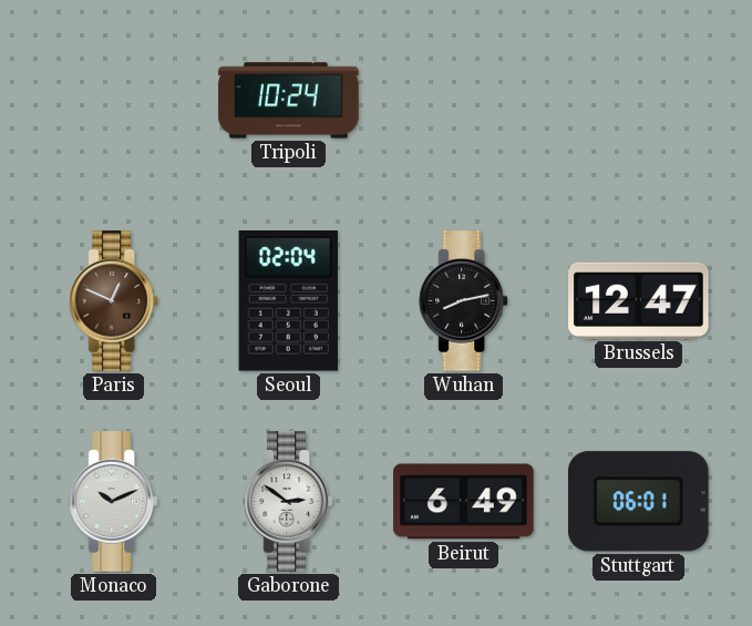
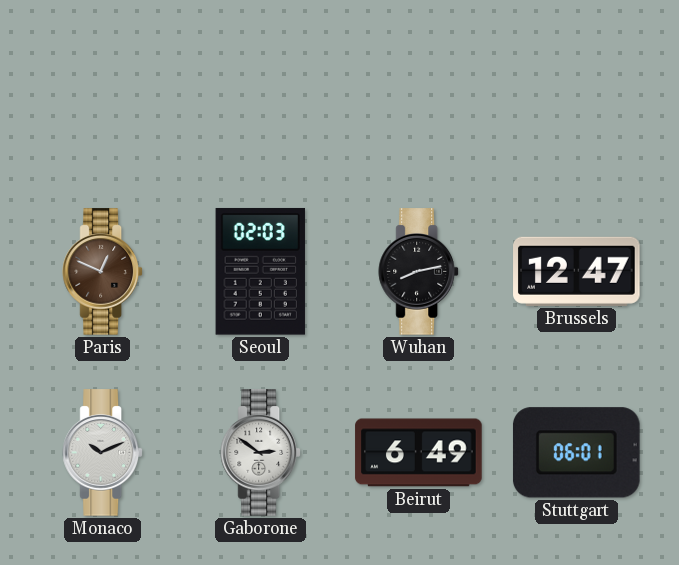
Tripoli: 10:24 -> none (289, 101)
Seoul: 02:04 -> 02:03 (260, 271)
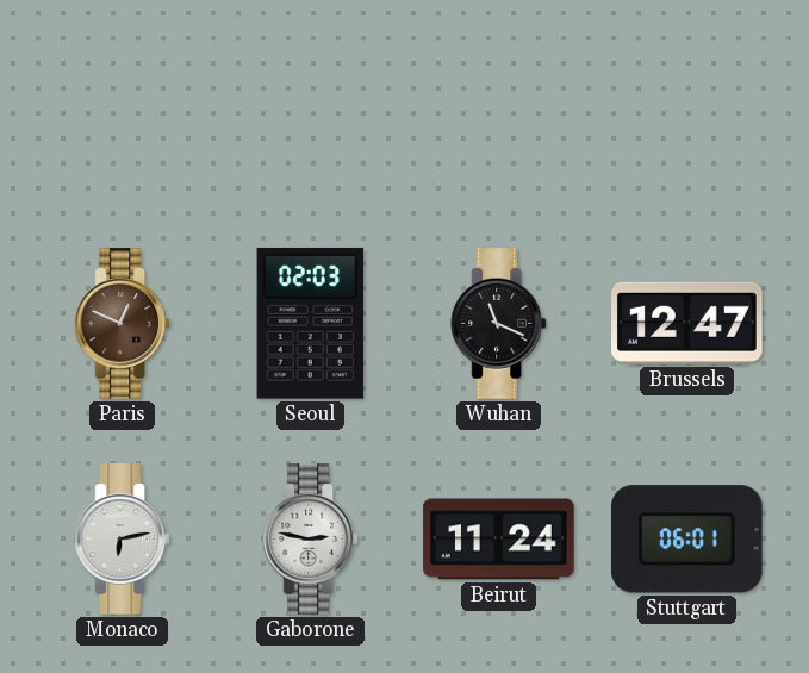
Wuhan: 8:13 -> 11:19 (499, 324)
Monaco: 10:11 -> 6:13 (123, 540)
Gaborone: 2:51 -> 2:47 (311, 540)
Beirut: 6:49 -> 11:24 (499, 540)
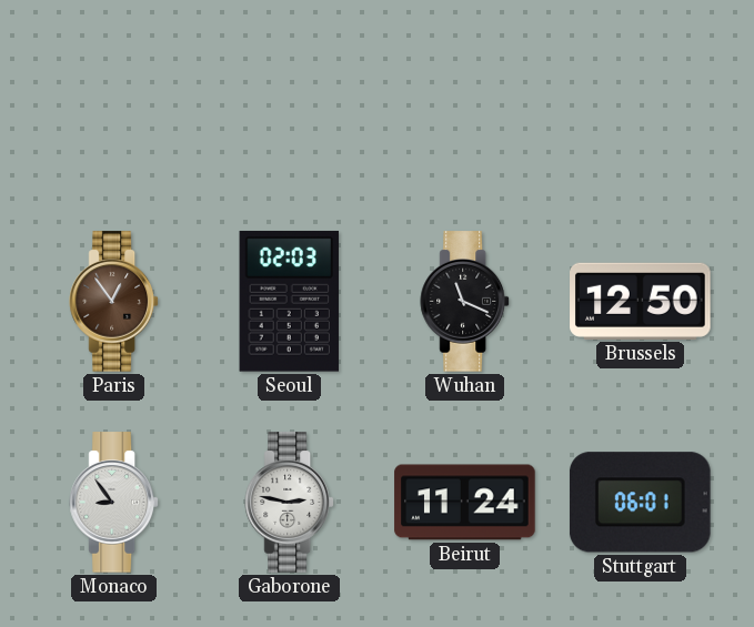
Paris: 12:49 -> 12:54 (114, 302)
Brussels: 12:47 -> 12:50 (641, 301)
Monaco: 6:13 -> 8:54 (114, 503)
